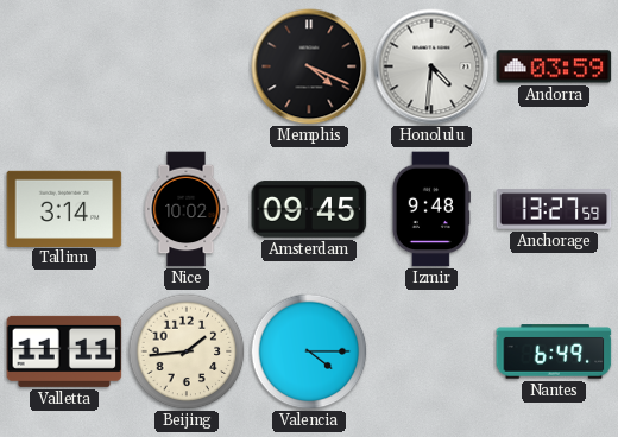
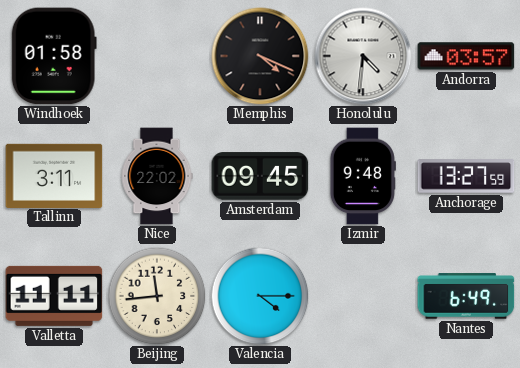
Windhoek: none -> 01:58 (54, 56)
Andorra: 03:59 -> 03:57 (466, 56)
Tallinn: 3:14 -> 3:11 (54, 175)
Nice: 10:02 -> 22:02 (157, 176)
Beijing: 1:44 -> 11:44 (157, 296)
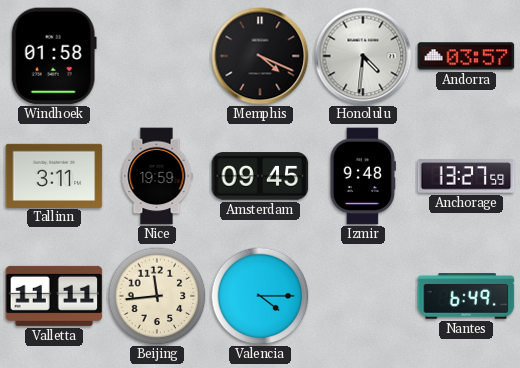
Nice: 22:02 -> 19:59 (157, 176)
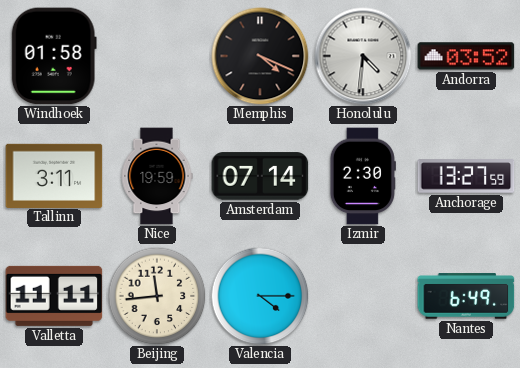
Andorra: 03:57 -> 03:52 (466, 56)
Amsterdam: 09:45 -> 07:14 (260, 176)
Izmir: 9:48 -> 2:30 (363, 176)
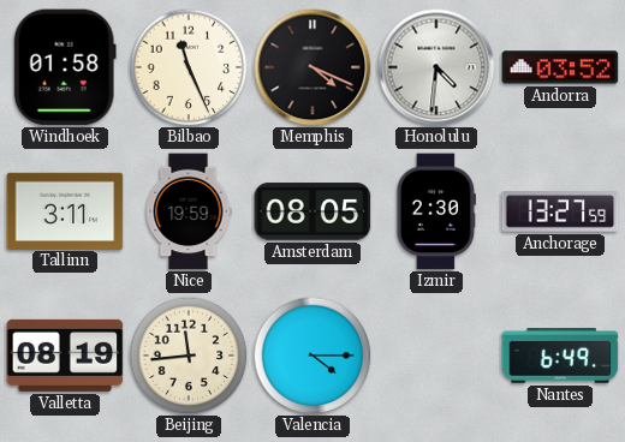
Bilbao: none -> 11:26 (189, 67)
Amsterdam: 07:14 -> 08:05 (312, 211)
Valletta: 11:11 -> 08:19 (65, 356)
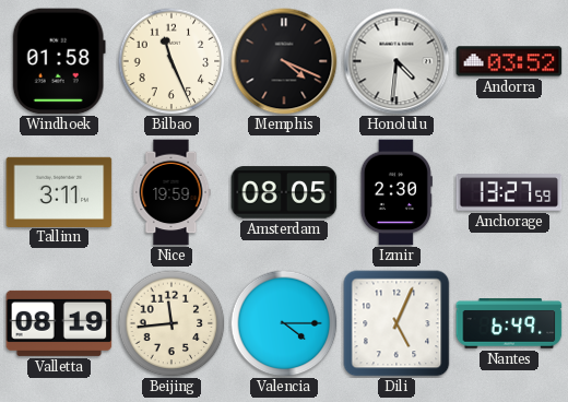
Dili: none -> 5:04 (397, 323)
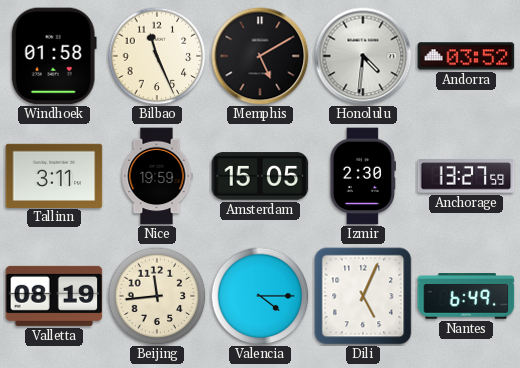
Memphis: 4:19 -> 5:10 (260, 56)
Amsterdam: 08:05 -> 15:05 (260, 176)
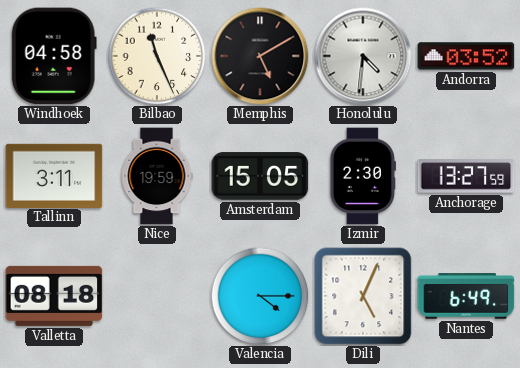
Windhoek: 01:58 -> 04:58 (54, 56)
Valletta: 08:19 -> 08:18 (54, 296)
Beijing: 11:44 -> none (157, 296)
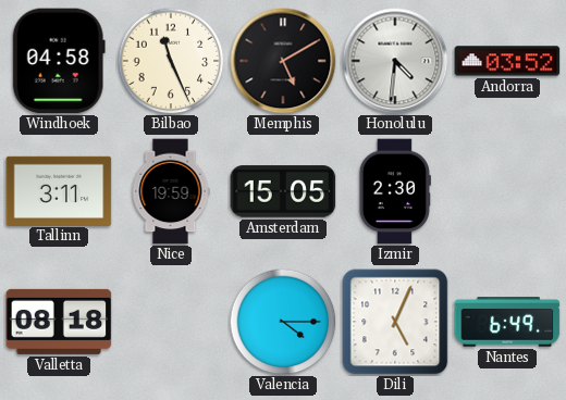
Anchorage: 13:27 -> none (466, 176)
